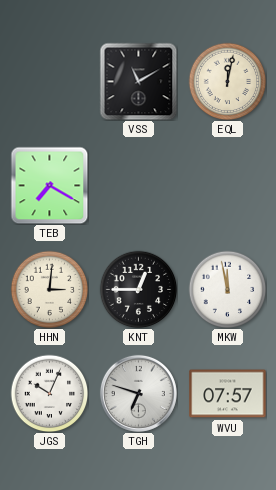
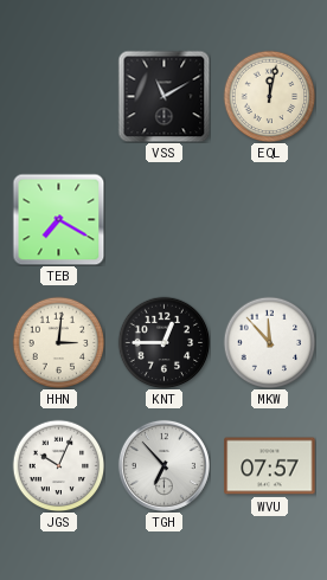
MKW: 11:58 -> 11:53 (269, 342)
TGH: 6:48 -> 6:53 (163, 465)
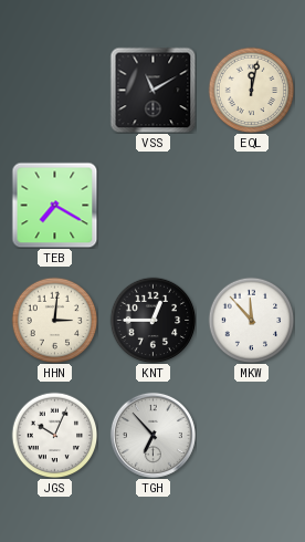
WVU: 07:57 -> none (270, 466)
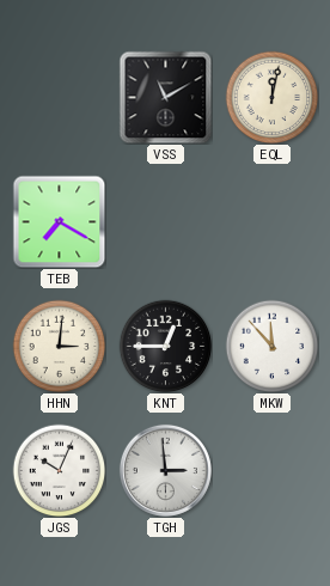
TGH: 6:53 -> 2:59 (165, 470)
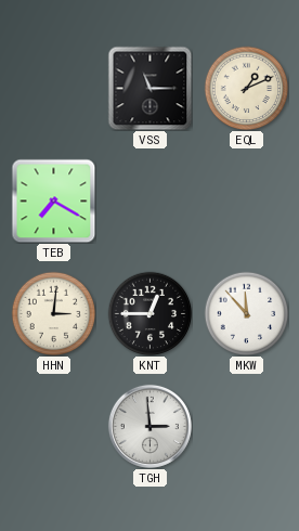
VSS: 11:10 -> 11:15 (149, 88)
EQL: 12:02 -> 1:11 (246, 88)
JGS: 10:04 -> none (59, 470)
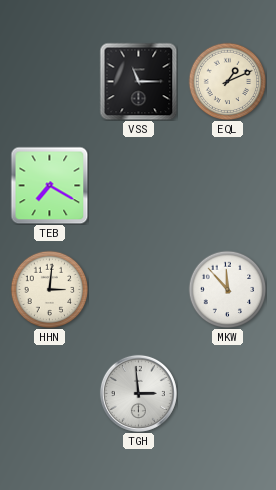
KNT: 12:45 -> none (149, 313)
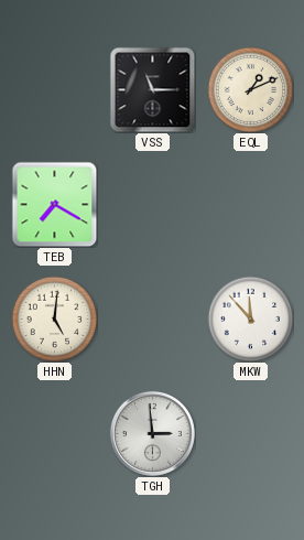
HHN: 3:01 -> 5:01 (54, 318)
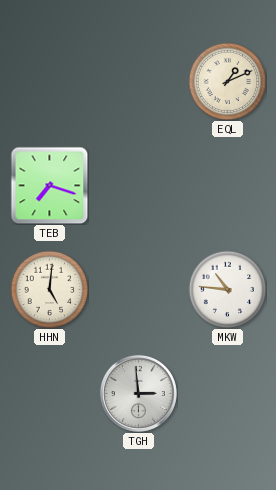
VSS: 11:15 -> none (152, 89)
TEB: 7:20 -> 7:18 (49, 185)
MKW: 11:53 -> 10:46 (227, 289)
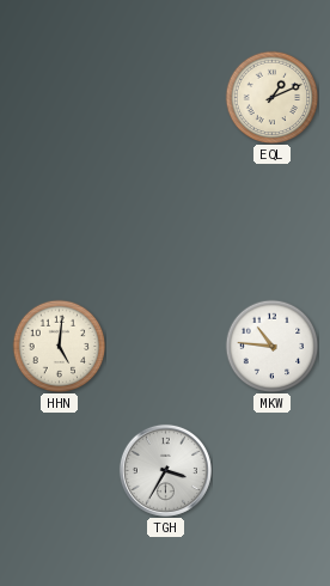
TEB: 7:18 -> none (49, 185)
TGH: 2:59 -> 3:35 (165, 470)
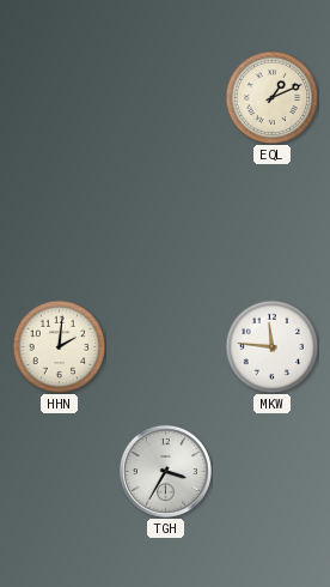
HHN: 5:01 -> 2:01 (59, 346)
MKW: 10:46 -> 11:46 (271, 346)
